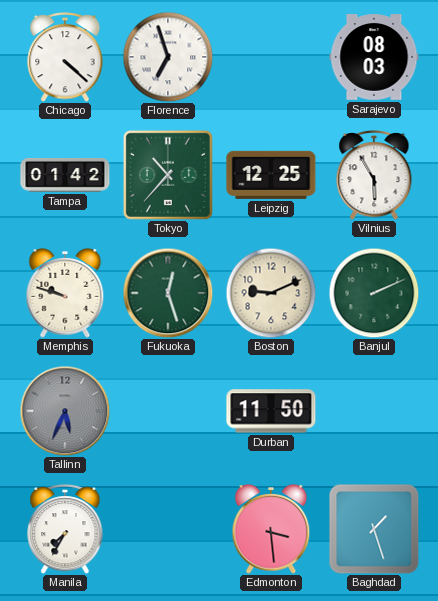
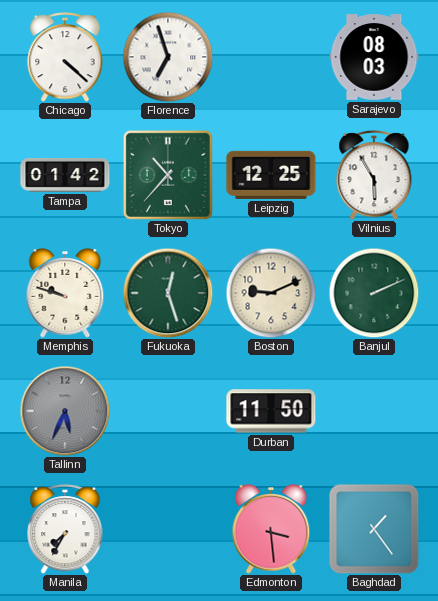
Baghdad: 1:27 -> 1:24 (374, 529)
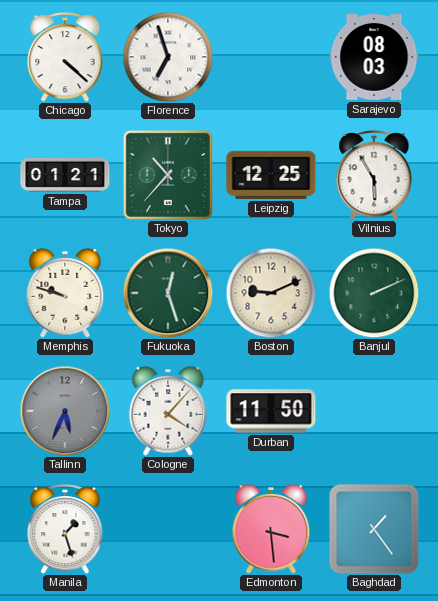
Tampa: 01:42 -> 01:21 (65, 176)
Cologne: none -> 4:07 (168, 412)
Manila: 7:35 -> 1:27 (65, 529)
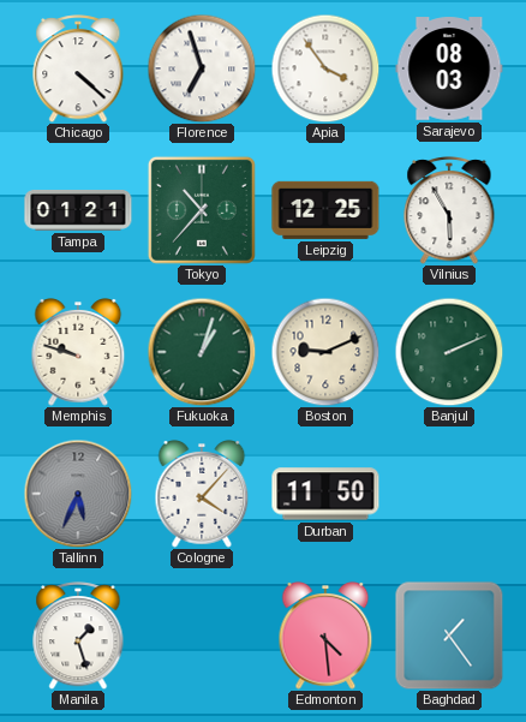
Apia: none -> 3:54 (325, 68)
Fukuoka: 12:27 -> 1:03 (202, 352)
Edmonton: 3:29 -> 4:29 (325, 637)
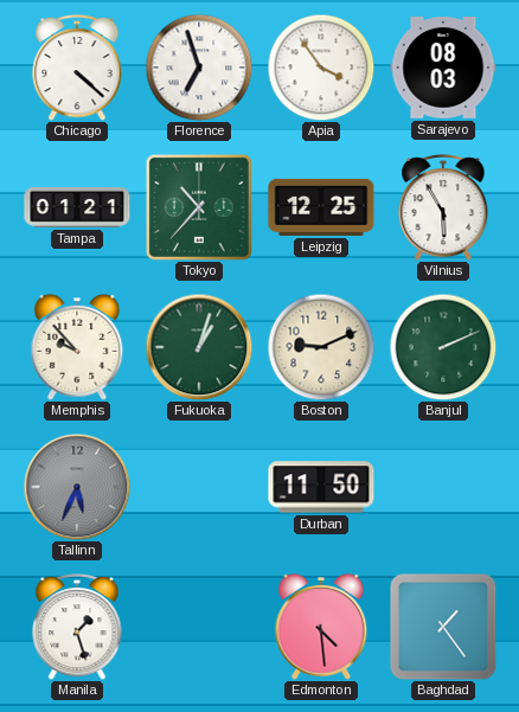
Memphis: 9:48 -> 9:53 (77, 348)
Cologne: 4:07 -> none (202, 495)
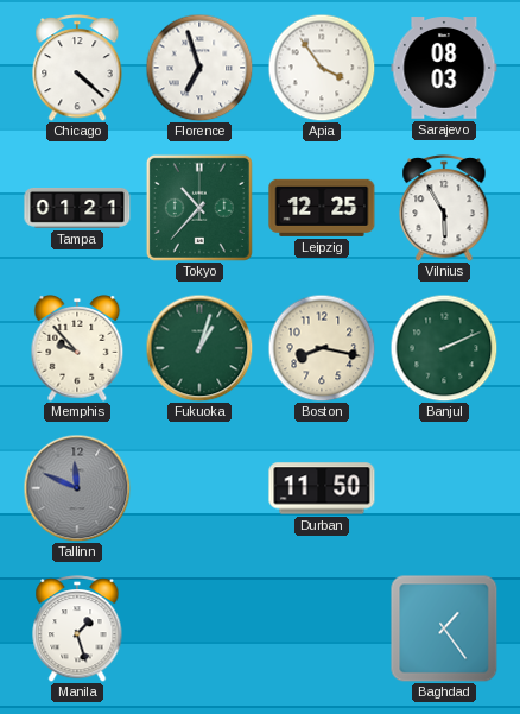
Boston: 9:11 -> 8:17 (322, 348)
Tallinn: 5:34 -> 11:49 (77, 488)
Edmonton: 4:29 -> none (321, 628)
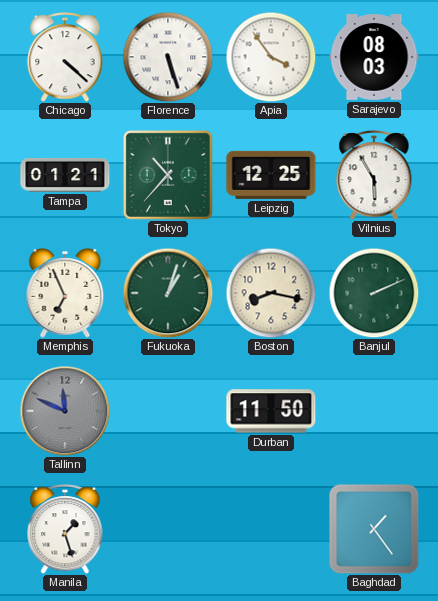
Florence: 6:57 -> 5:27 (168, 57)
Memphis: 9:53 -> 6:56 (65, 294)
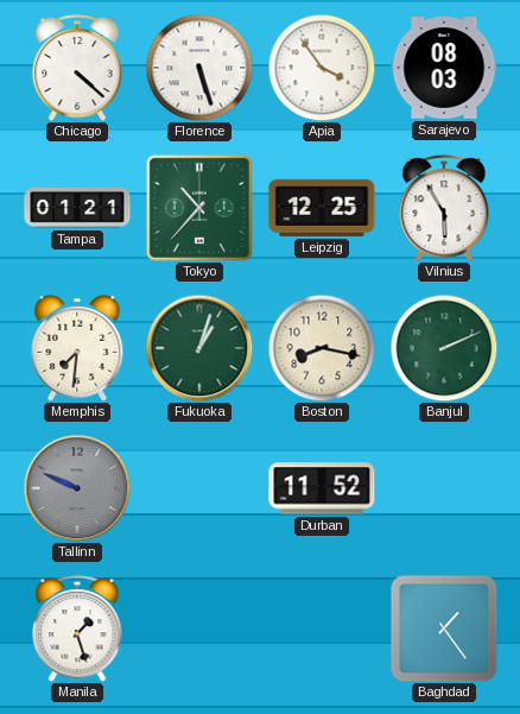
Memphis: 6:56 -> 7:31 (77, 349)
Tallinn: 11:49 -> 9:49 (77, 488)
Durban: 11:50 -> 11:52 (322, 488)
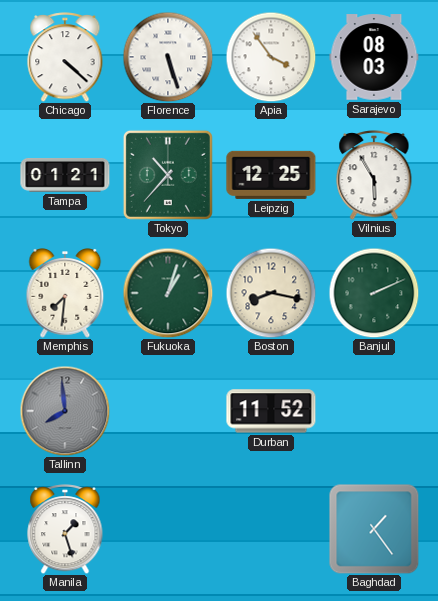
Tallinn: 9:49 -> 7:59 (65, 411)
